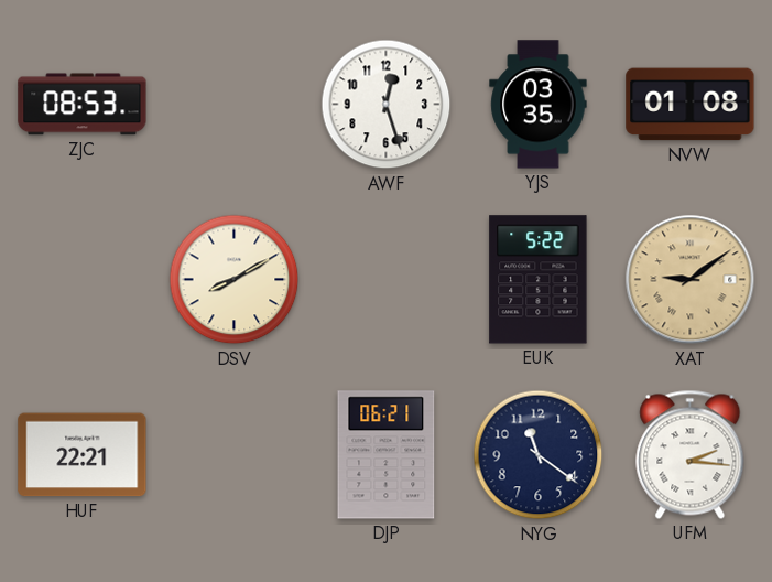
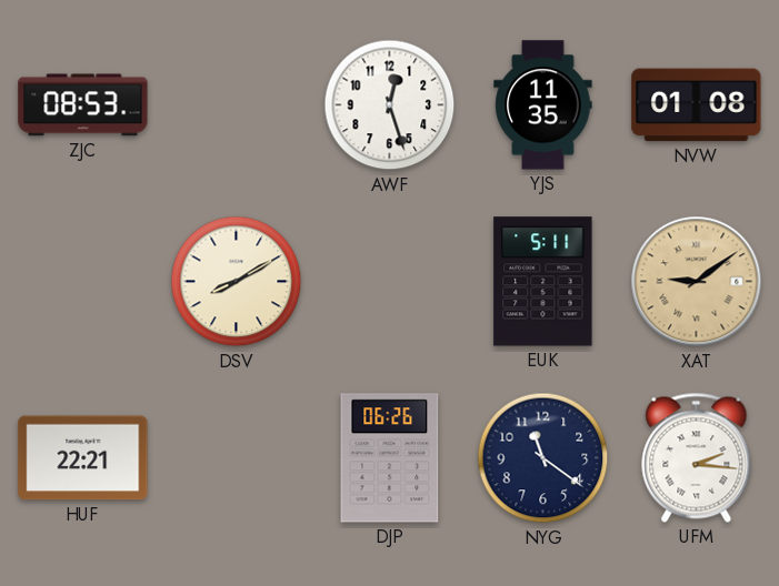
YJS: 03:35 -> 11:35 (543, 105)
EUK: 5:22 -> 5:11 (543, 282)
DJP: 06:21 -> 06:26 (390, 458)
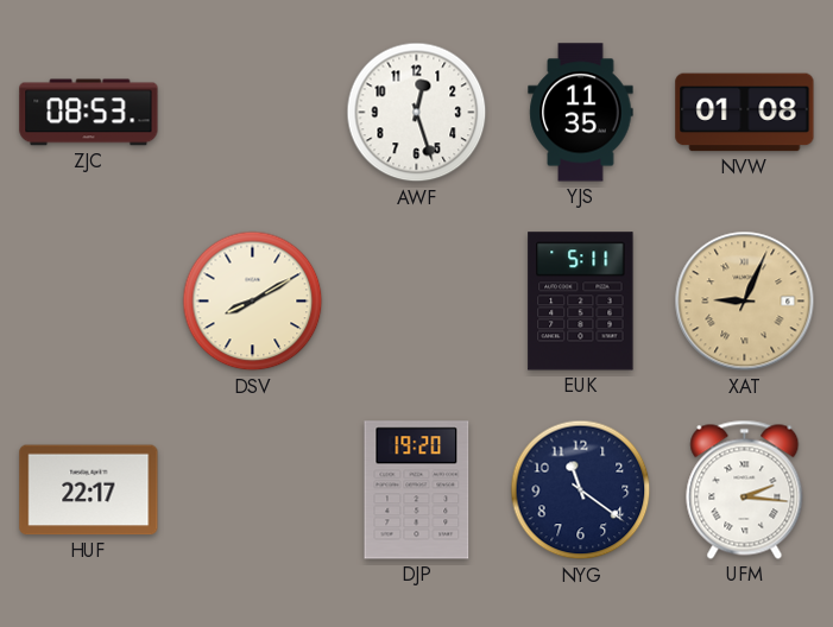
XAT: 9:09 -> 9:04 (745, 302)
HUF: 22:21 -> 22:17 (89, 490)
DJP: 06:26 -> 19:20 (417, 490)
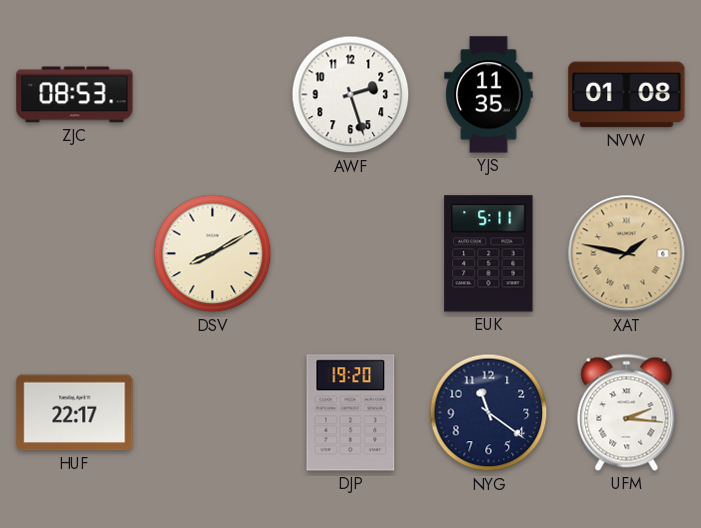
AWF: 12:27 -> 2:27 (351, 95)
XAT: 9:04 -> 1:47 (627, 254)
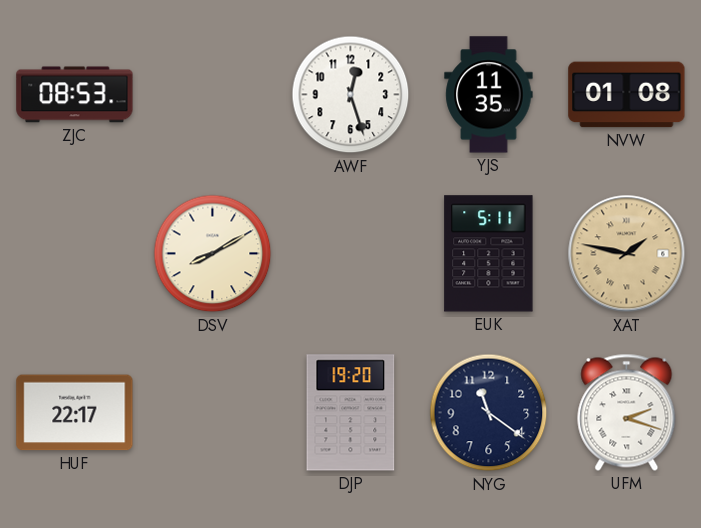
AWF: 2:27 -> 12:27 (351, 95)
UFM: 2:16 -> 2:18 (627, 412)
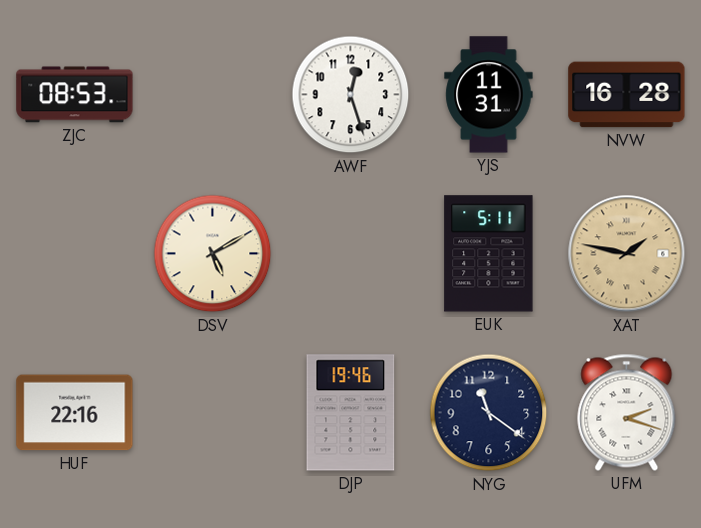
YJS: 11:35 -> 11:31 (489, 95)
NVW: 01:08 -> 16:28 (627, 95)
DSV: 8:10 -> 5:10 (213, 254)
HUF: 22:17 -> 22:16 (75, 413)
DJP: 19:20 -> 19:46 (351, 413)
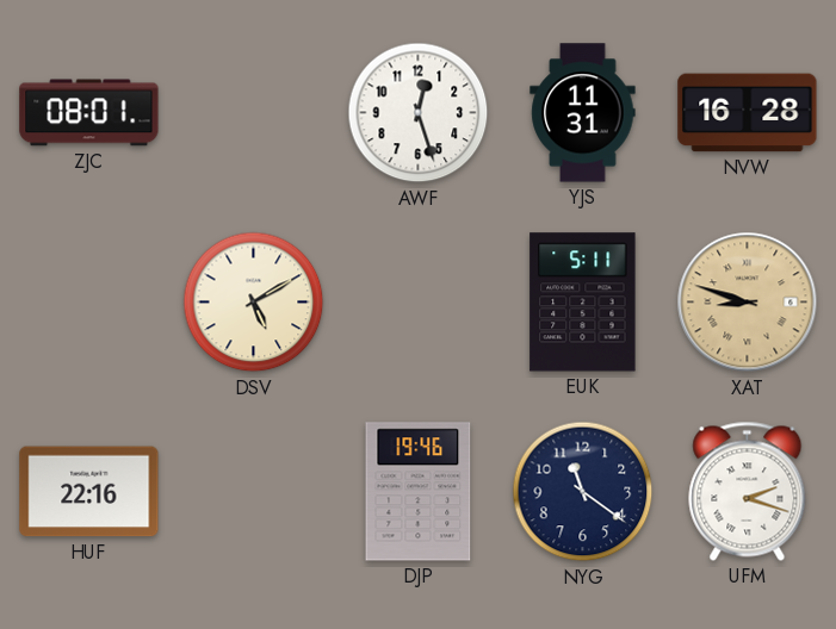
ZJC: 08:53 -> 08:01 (89, 113)
XAT: 1:47 -> 8:48 (748, 303)
